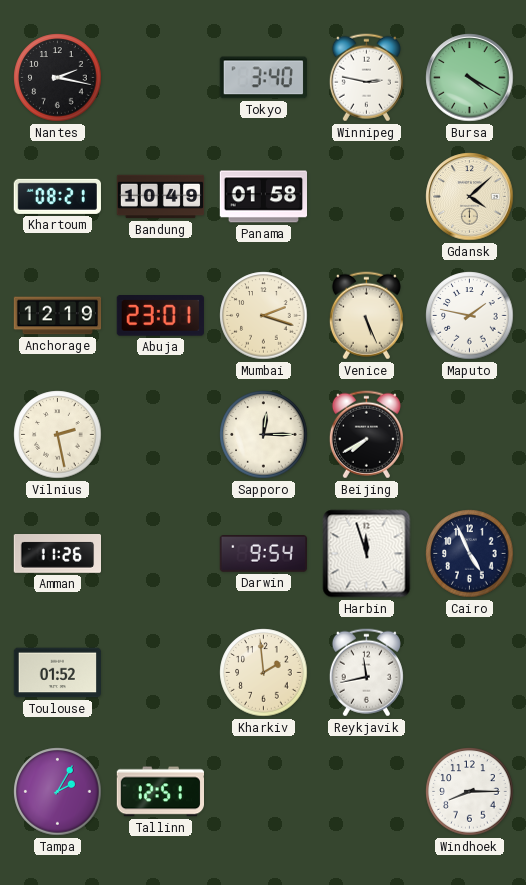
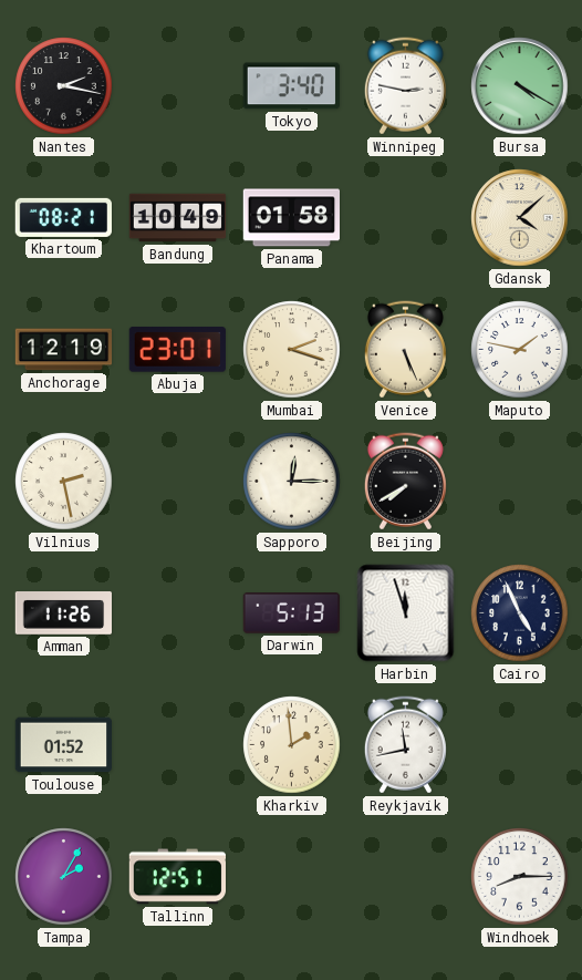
Darwin: 9:54 -> 5:13 (291, 613)
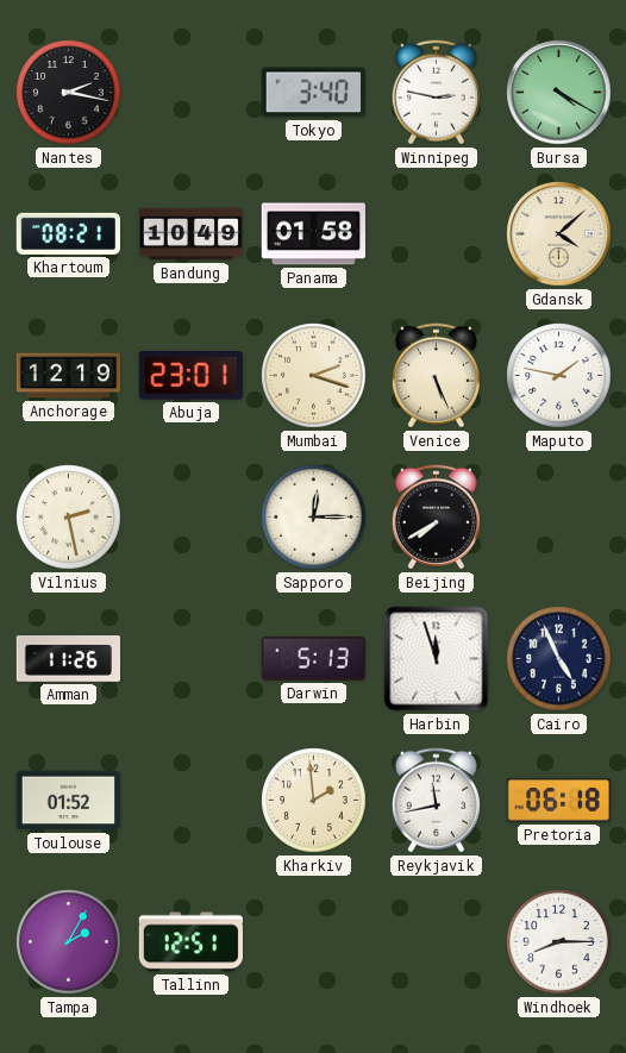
Pretoria: none -> 06:18 (558, 801)
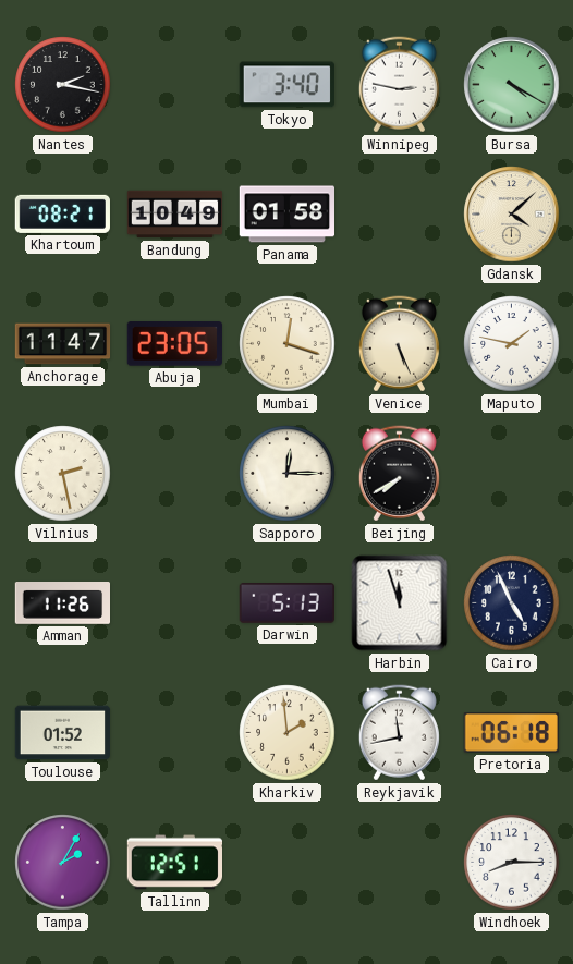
Anchorage: 12:19 -> 11:47 (63, 344)
Abuja: 23:01 -> 23:05 (174, 344)
Mumbai: 2:18 -> 12:18 (288, 344)
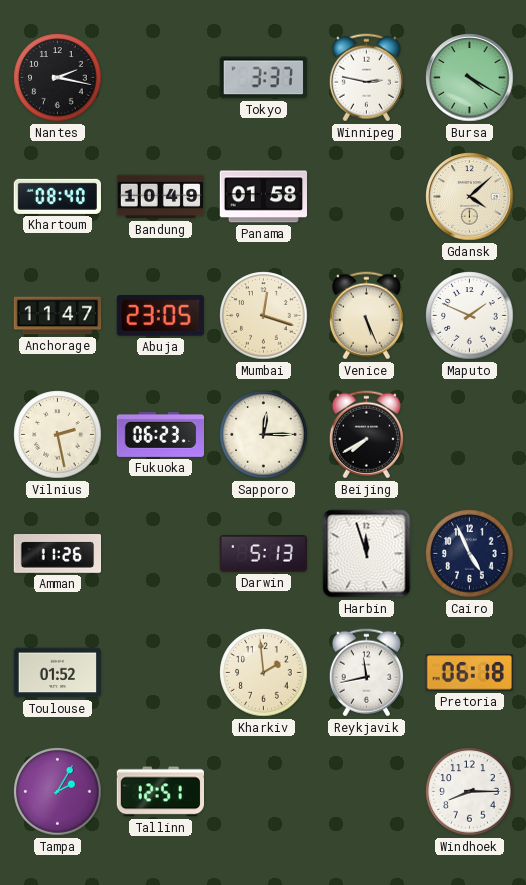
Tokyo: 3:40 -> 3:37 (263, 78)
Khartoum: 08:21 -> 08:40 (57, 196)
Maputo: 1:47 -> 1:49 (470, 316)
Fukuoka: none -> 06:23 (160, 434)
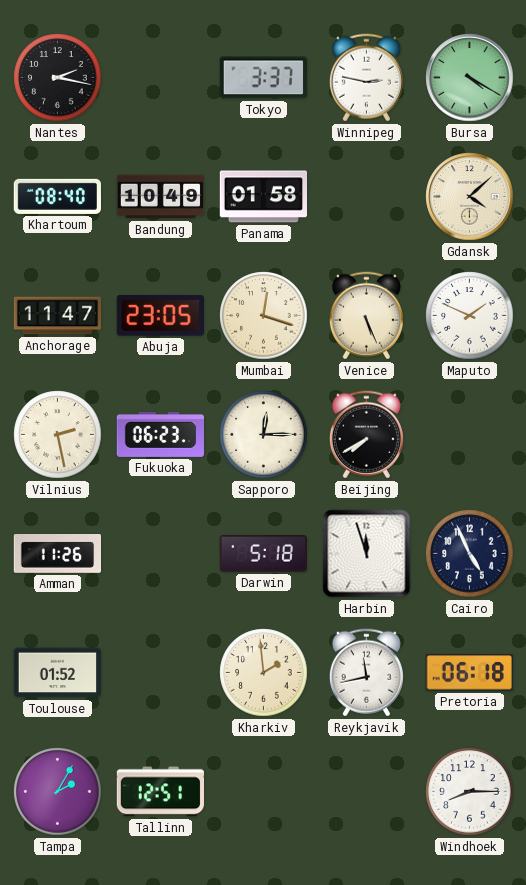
Darwin: 5:13 -> 5:18 (263, 554)
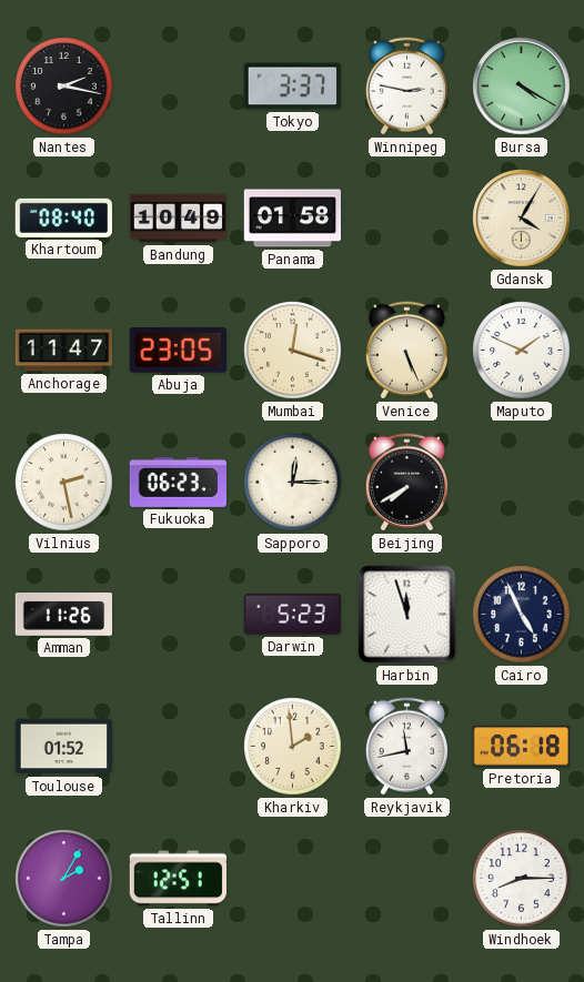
Gdansk: 4:08 -> 4:05 (522, 219)
Darwin: 5:18 -> 5:23 (292, 615)
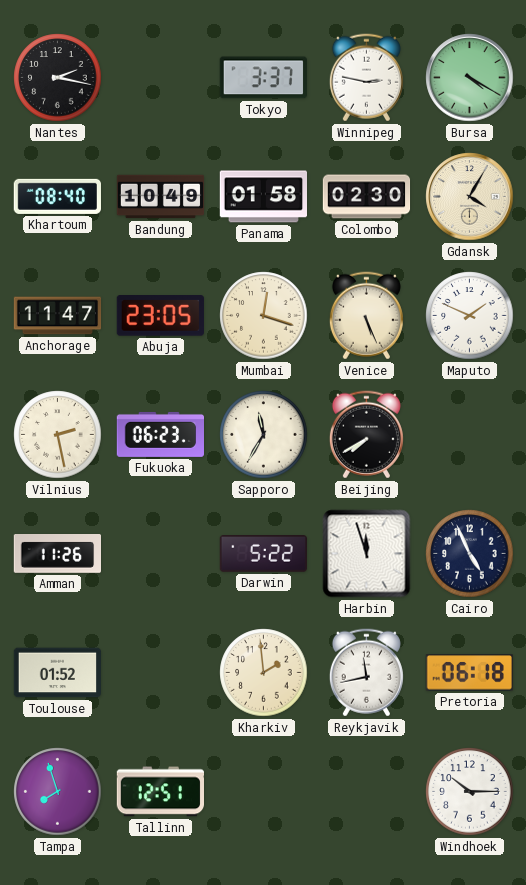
Colombo: none -> 02:30 (367, 197)
Sapporo: 12:15 -> 11:35 (264, 435)
Darwin: 5:23 -> 5:22 (263, 554)
Tampa: 2:05 -> 7:57 (58, 792)
Windhoek: 8:15 -> 10:15 (470, 792)
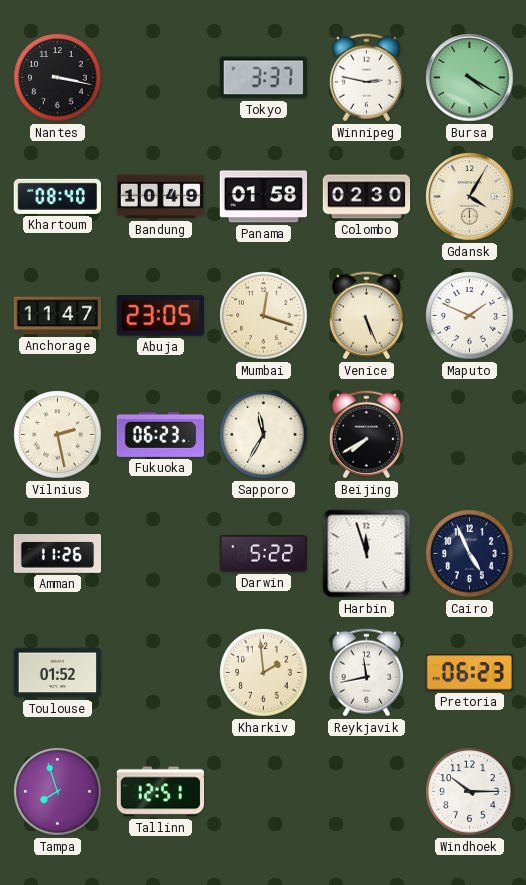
Nantes: 2:17 -> 3:17 (58, 78)
Pretoria: 06:18 -> 06:23 (469, 673)
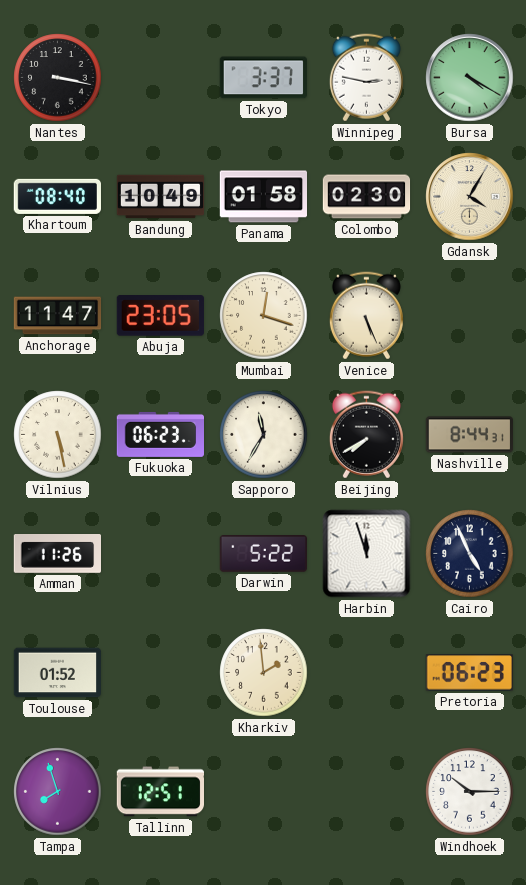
Maputo: 1:49 -> none (470, 316)
Vilnius: 2:28 -> 5:28 (58, 435)
Nashville: none -> 8:44 (469, 435)
Reykjavik: 11:43 -> none (366, 673)
